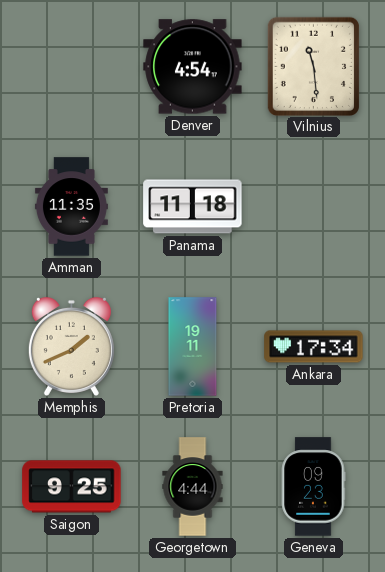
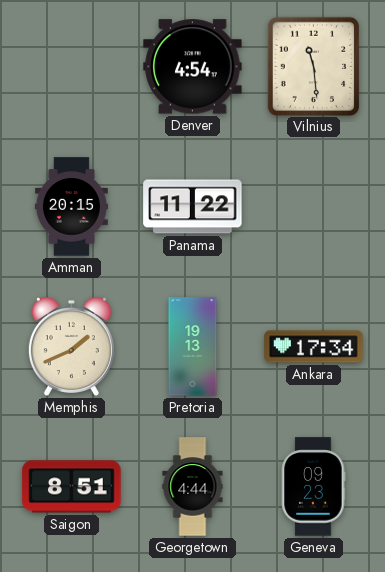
Amman: 11:35 -> 20:15 (71, 207)
Panama: 11:18 -> 11:22 (193, 207)
Pretoria: 19:11 -> 19:13 (193, 347)
Saigon: 9:25 -> 8:51 (72, 487)
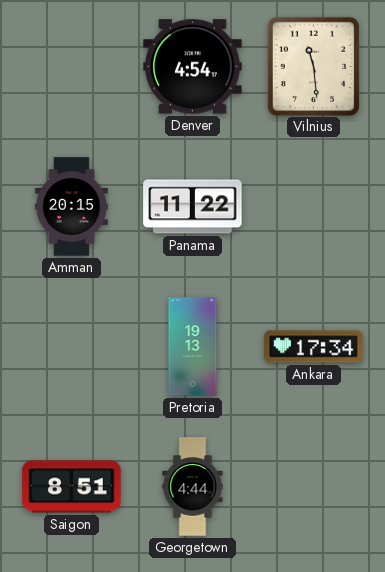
Memphis: 1:41 -> none (71, 346)
Geneva: 09:23 -> none (313, 487)
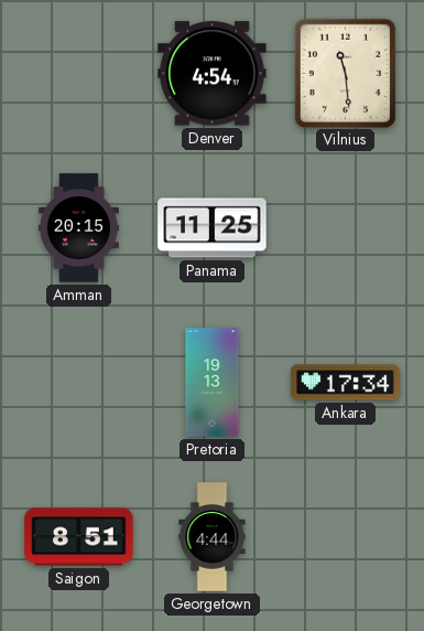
Panama: 11:22 -> 11:25 (213, 228)
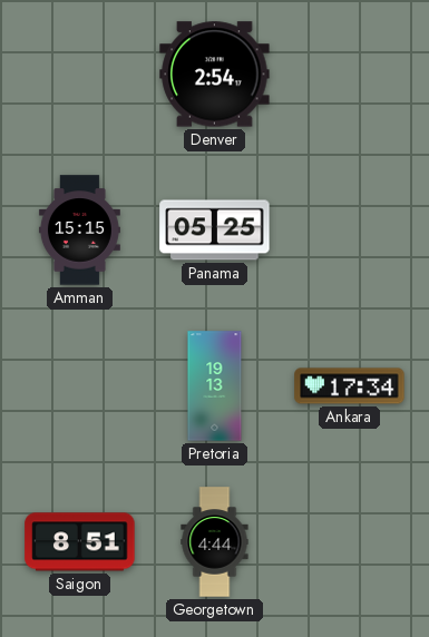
Denver: 4:54 -> 2:54 (215, 75)
Vilnius: 11:29 -> none (345, 73)
Amman: 20:15 -> 15:15 (79, 231)
Panama: 11:25 -> 05:25 (215, 231)
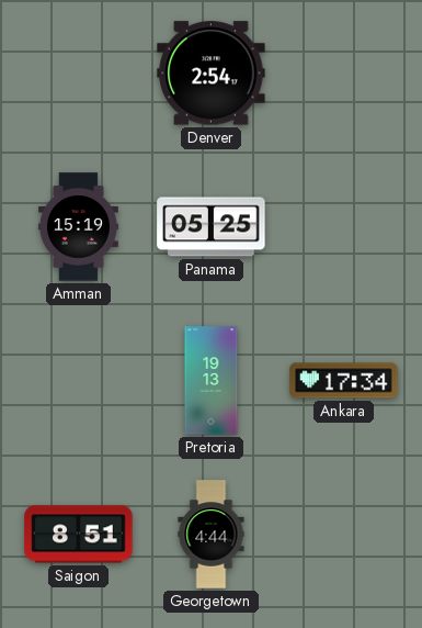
Amman: 15:15 -> 15:19 (78, 227)
